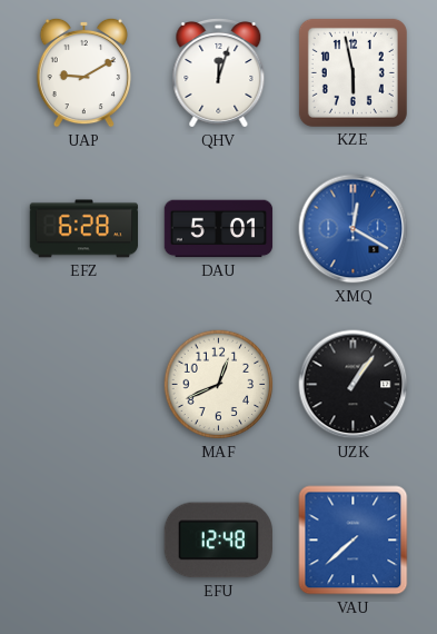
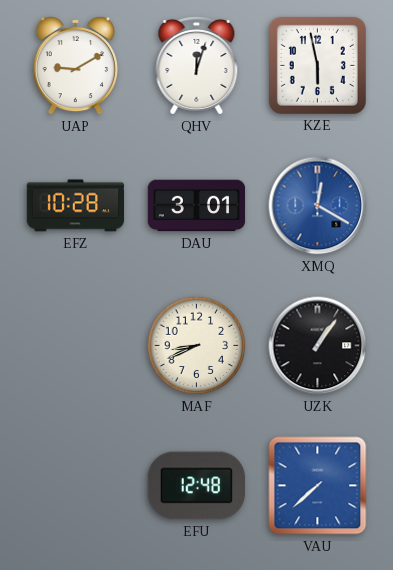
EFZ: 6:28 -> 10:28 (76, 206)
DAU: 5:01 -> 3:01 (197, 206)
MAF: 12:41 -> 8:41 (197, 346)
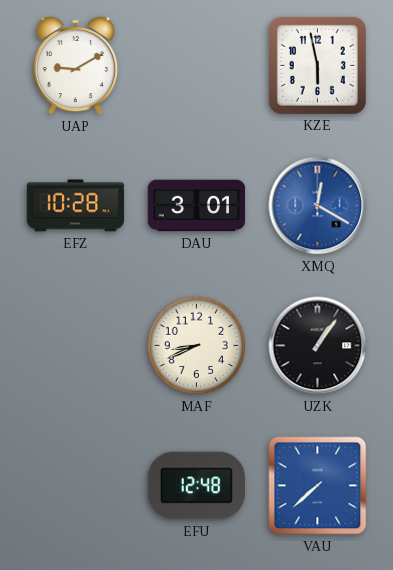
QHV: 12:03 -> none (197, 66)
